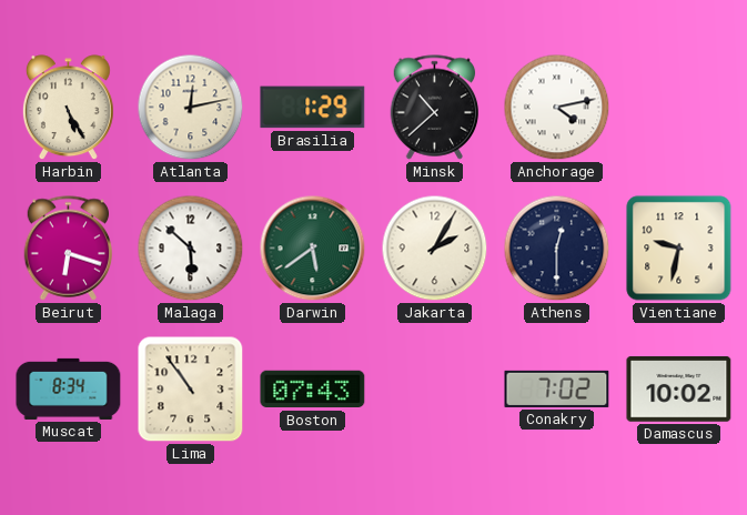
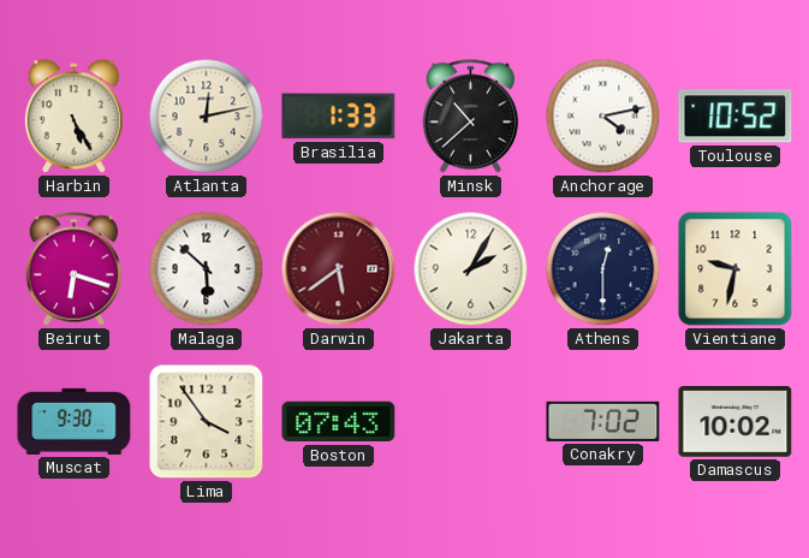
Brasilia: 1:29 -> 1:33 (339, 117)
Toulouse: none -> 10:52 (736, 117)
Darwin dial: green -> burgundy (339, 269)
Muscat: 8:34 -> 9:30 (75, 421)
Lima: 10:54 -> 3:54 (207, 422)
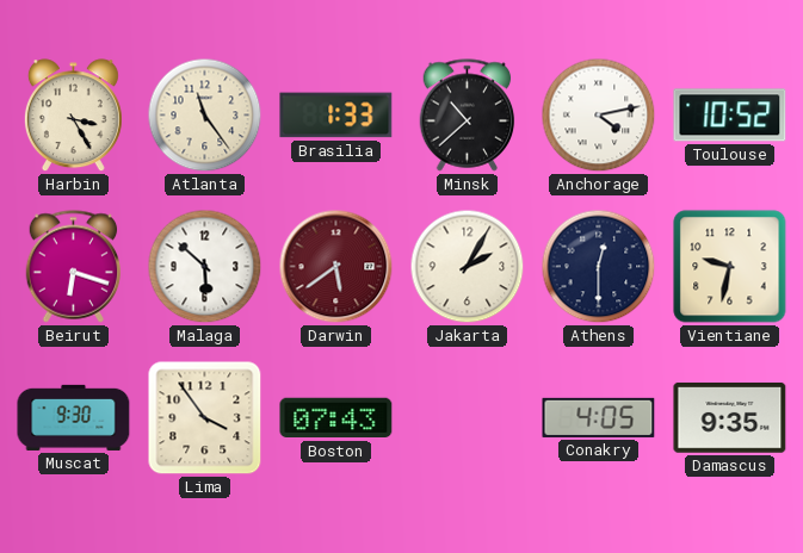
Harbin: 5:25 -> 3:25 (73, 116)
Atlanta: 12:13 -> 11:24 (205, 116)
Conakry: 7:02 -> 4:05 (599, 417)
Damascus: 10:02 -> 9:35 (730, 418)
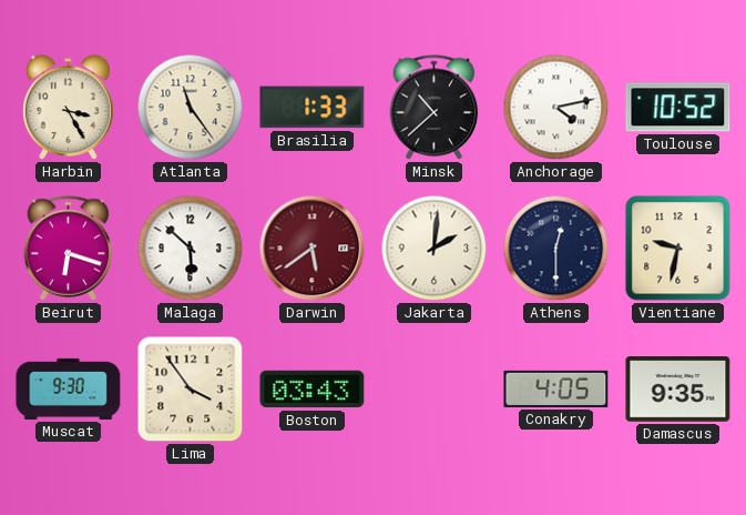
Jakarta: 2:05 -> 2:01 (435, 249)
Boston: 07:43 -> 03:43 (313, 390)
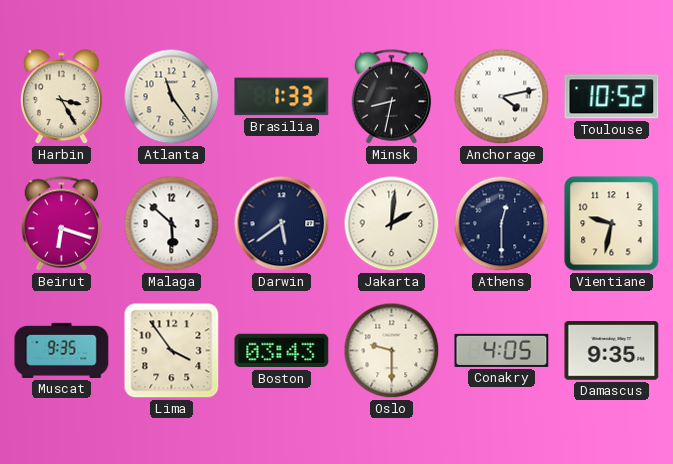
Minsk: 10:38 -> 8:32 (392, 97)
Darwin dial: burgundy -> navy (282, 224)
Muscat: 9:30 -> 9:35 (62, 350)
Oslo: none -> 9:30 (392, 351)
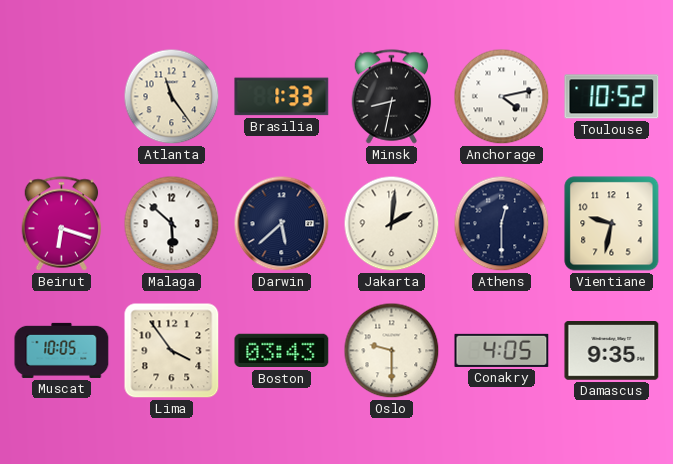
Harbin: 3:25 -> none (61, 97)
Darwin: 5:39 -> 5:38 (282, 224)
Muscat: 9:35 -> 10:05 (62, 350)
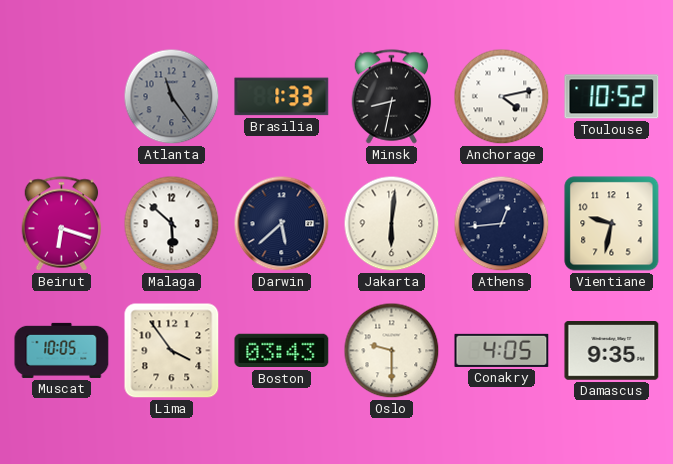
Atlanta dial: cream -> grey (172, 97)
Jakarta: 2:01 -> 6:01 (392, 224)
Athens: 12:30 -> 12:44 (502, 224)
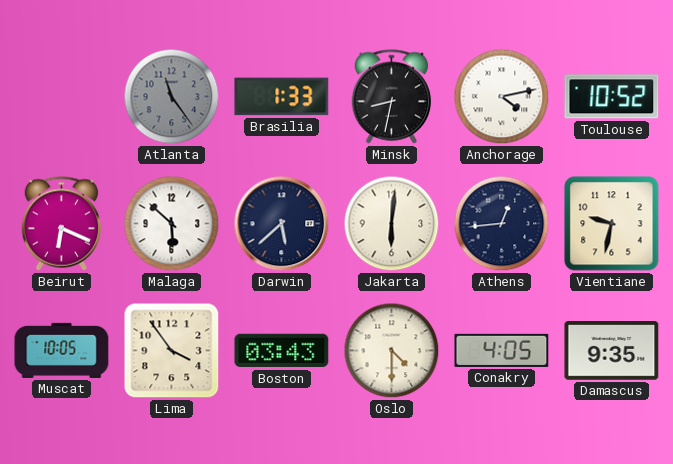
Beirut: 6:18 -> 6:19 (62, 224)
Oslo: 9:30 -> 4:30 (392, 351)
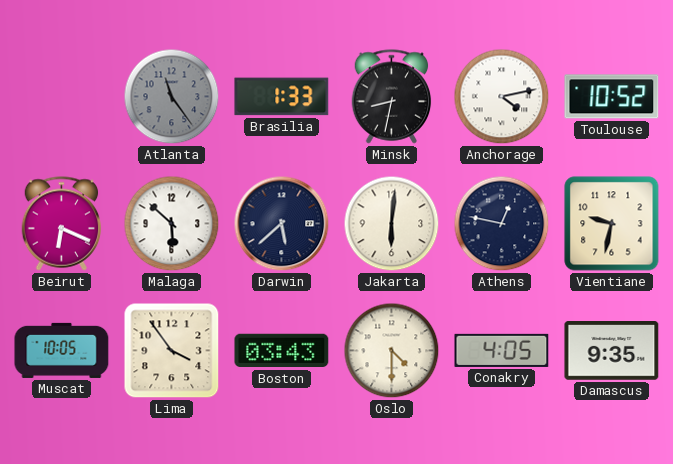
Athens: 12:44 -> 12:47 (502, 224)
